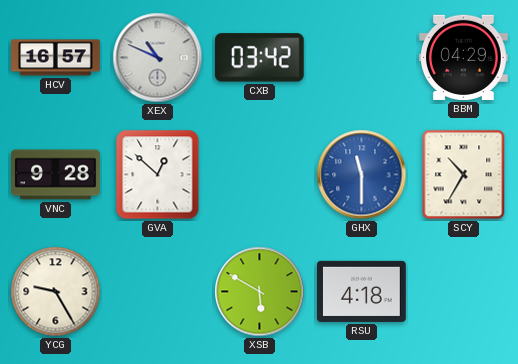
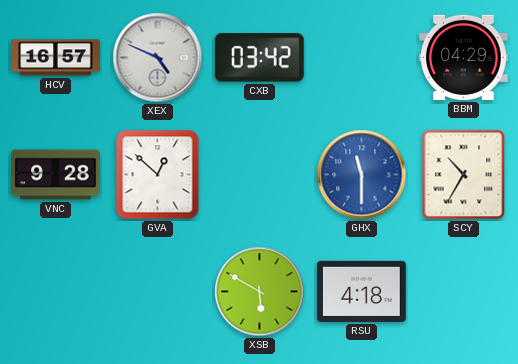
XEX: 10:49 -> 4:49 (158, 58)
YCG: 9:25 -> none (56, 292)
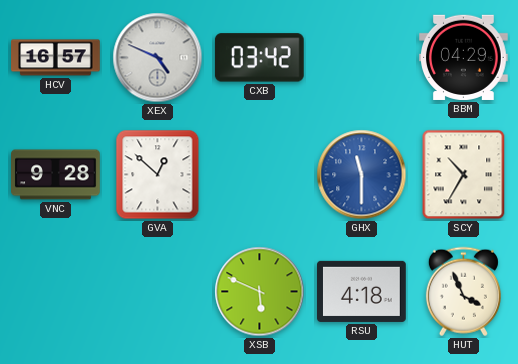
XSB: 5:50 -> 5:49 (260, 292)
HUT: none -> 3:56 (463, 292)
